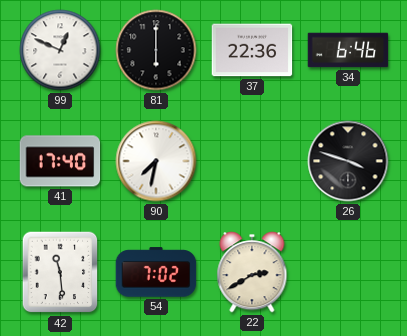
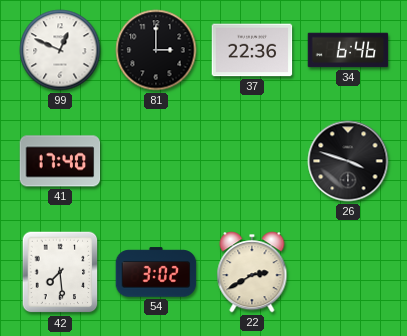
81: 6:00 -> 3:00 (156, 50)
90: 7:32 -> none (156, 161)
42: 11:29 -> 7:29 (60, 272)
54: 7:02 -> 3:02 (156, 272)
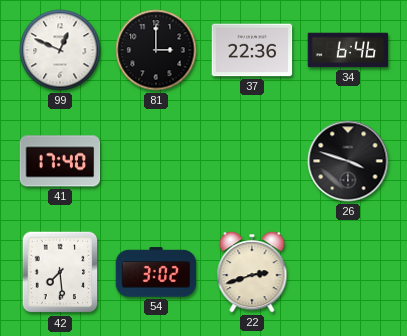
22: 2:40 -> 2:42 (252, 272)
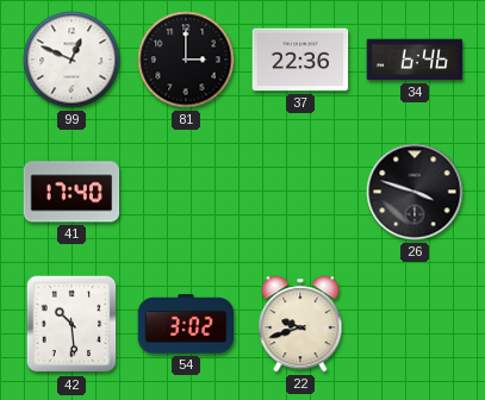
42: 7:29 -> 10:29 (71, 324)
22: 2:42 -> 9:42 (300, 324)
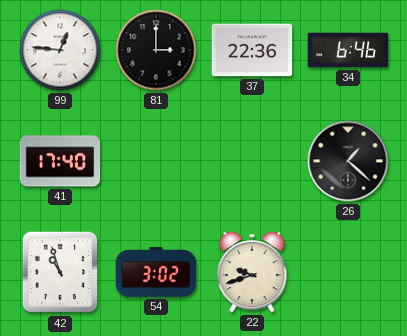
99: 12:49 -> 12:46 (60, 50)
26: 3:48 -> 1:22 (348, 161)
42: 10:29 -> 10:57 (60, 272)
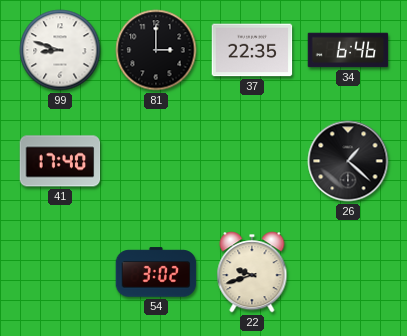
99: 12:46 -> 8:48 (60, 50)
37: 22:36 -> 22:35 (252, 50)
42: 10:57 -> none (60, 272)
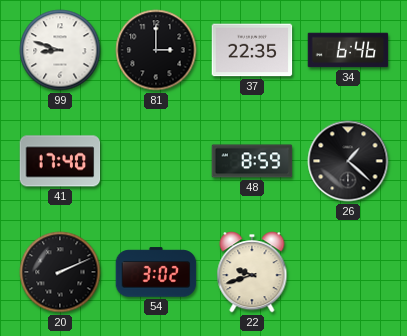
48: none -> 8:59 (252, 161)
20: none -> 2:11 (60, 272)
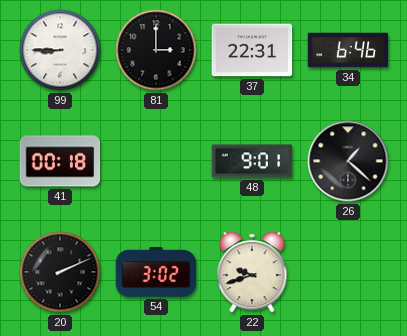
99: 8:48 -> 8:45 (60, 50)
37: 22:35 -> 22:31 (252, 50)
41: 17:40 -> 00:18 (60, 161)
48: 8:59 -> 9:01 (252, 161)
